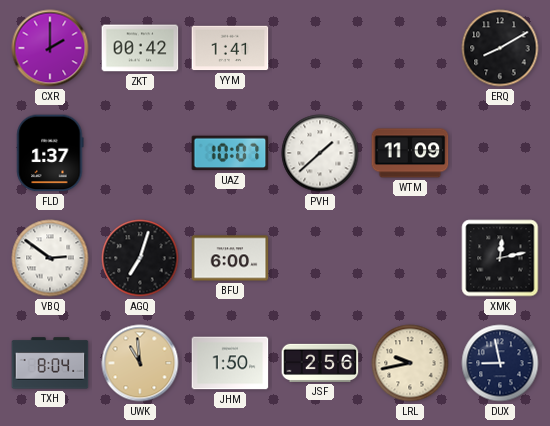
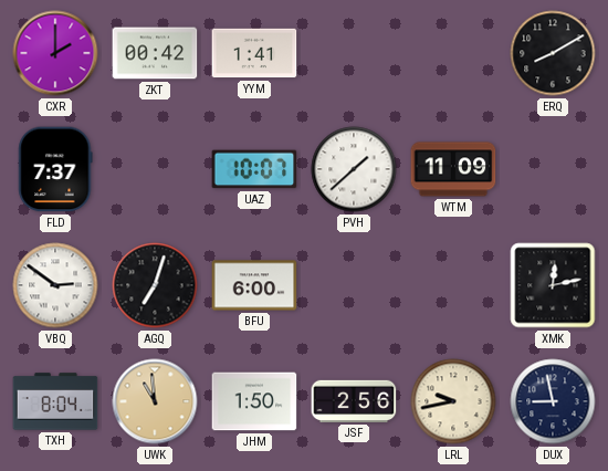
FLD: 1:37 -> 7:37 (55, 169)
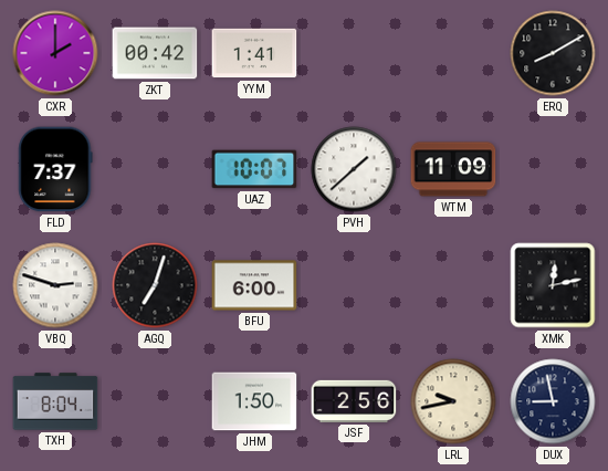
VBQ: 2:51 -> 2:48 (55, 285)
UWK: 10:59 -> none (155, 401)
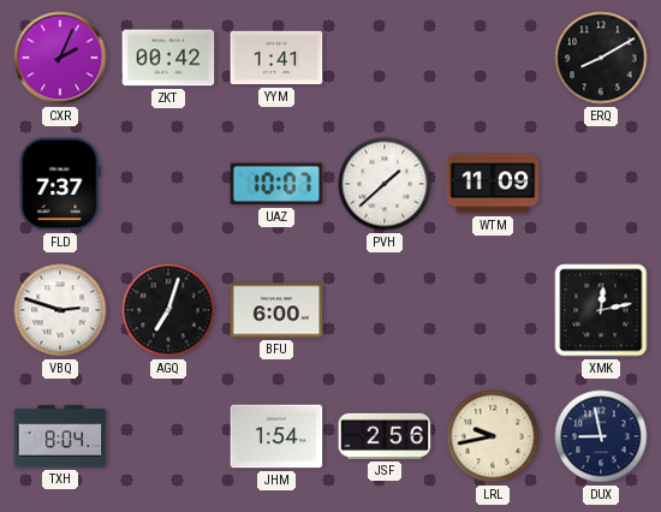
CXR: 2:00 -> 2:04 (60, 58)
JHM: 1:50 -> 1:54 (276, 436)
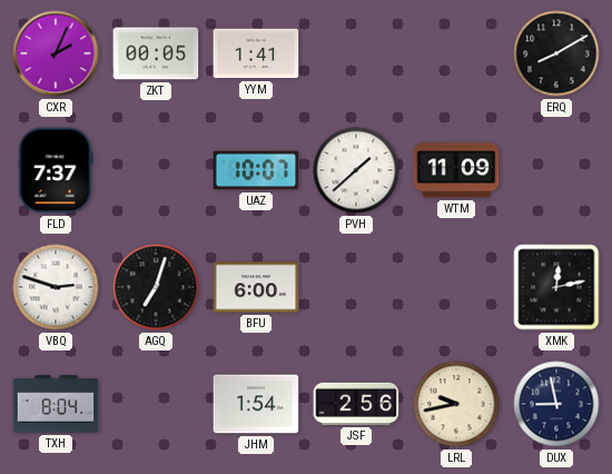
ZKT: 00:42 -> 00:05 (156, 53)
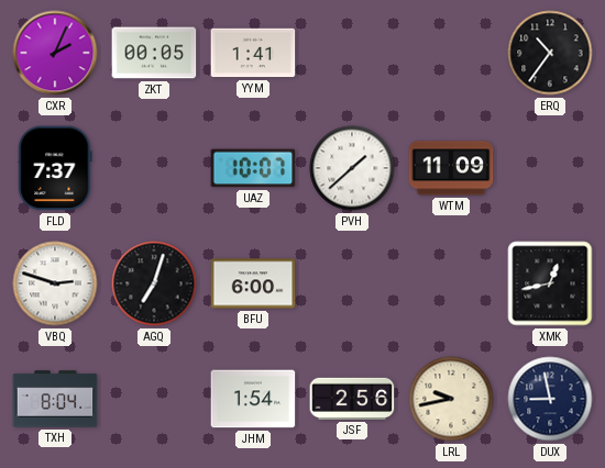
ERQ: 8:10 -> 10:36 (550, 53)
XMK: 12:13 -> 12:43 (550, 283)
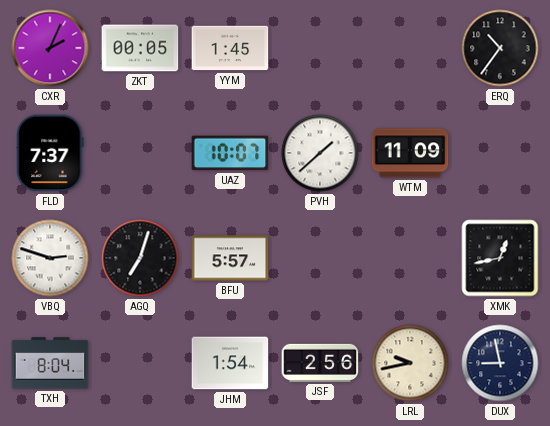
YYM: 1:41 -> 1:45 (230, 48)
BFU: 6:00 -> 5:57 (230, 258)
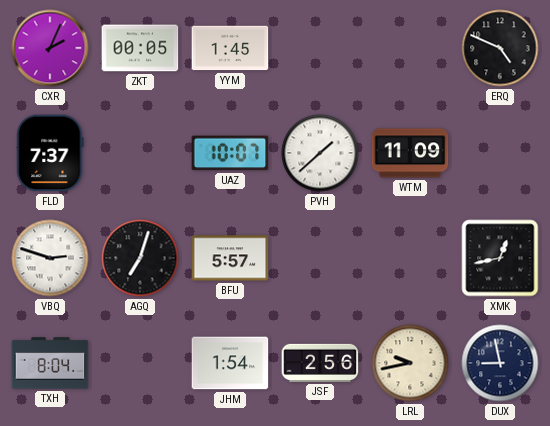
ERQ: 10:36 -> 4:49 (500, 48)
